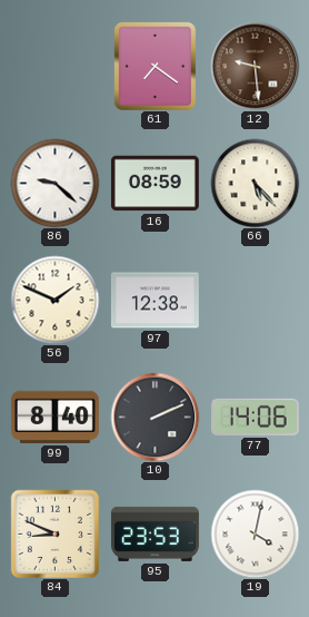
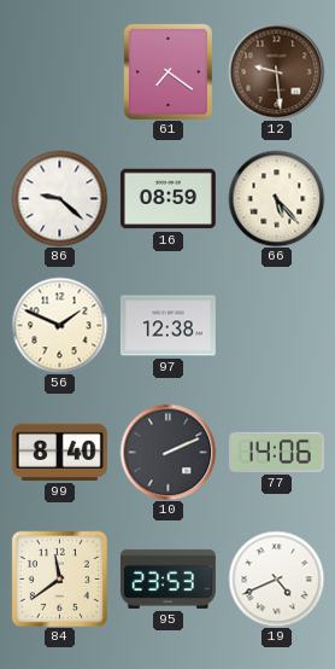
84: 8:49 -> 11:39 (59, 578)
19: 4:02 -> 4:41 (276, 578)
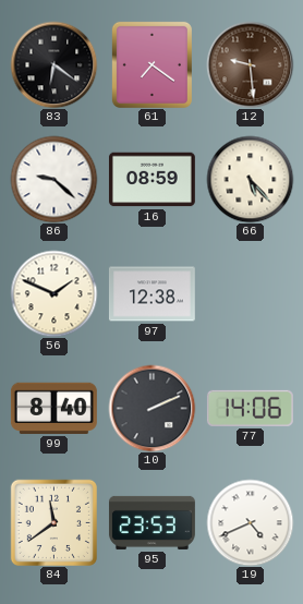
83: none -> 6:21 (53, 64)
